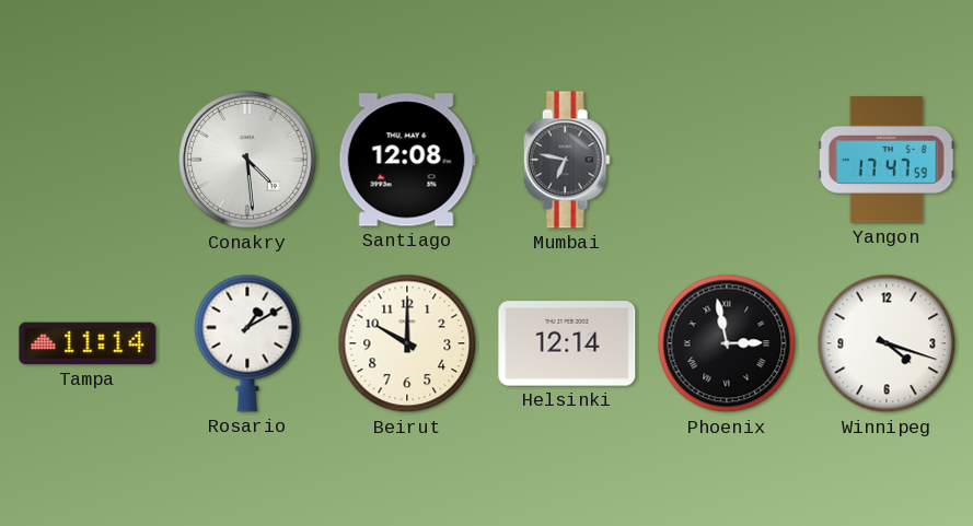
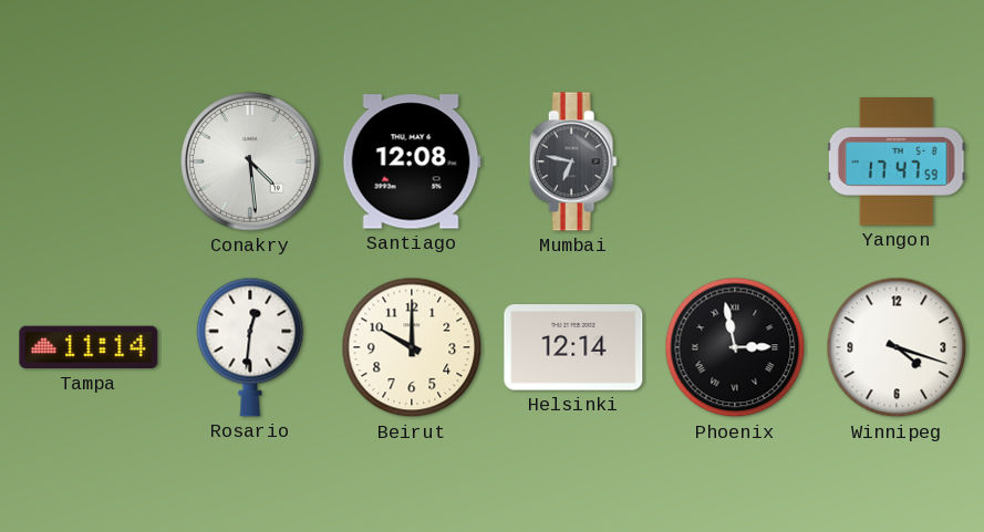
Rosario: 1:10 -> 12:31 (250, 347)
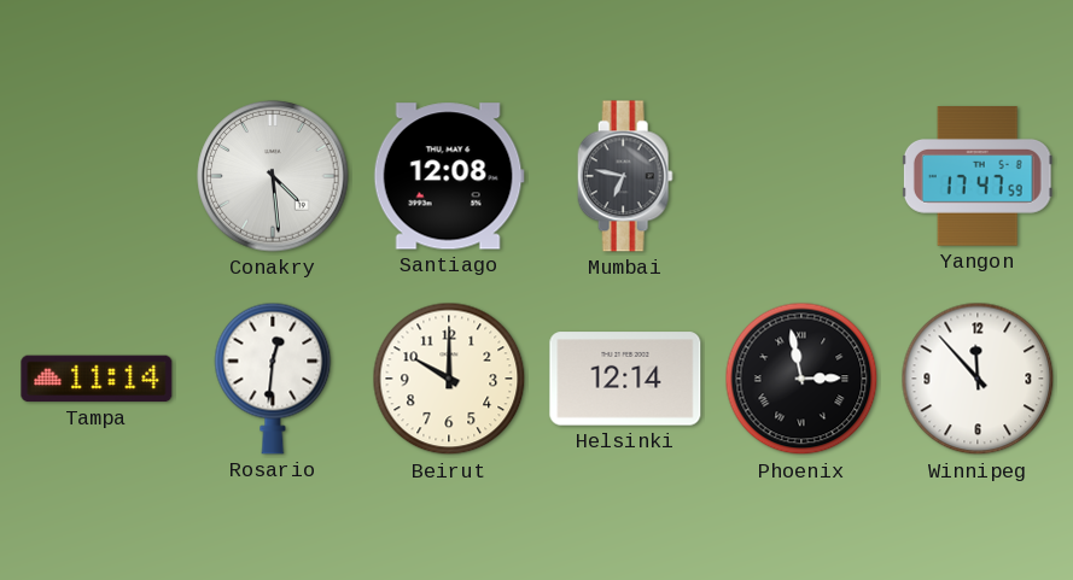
Winnipeg: 4:18 -> 11:53 (978, 379)
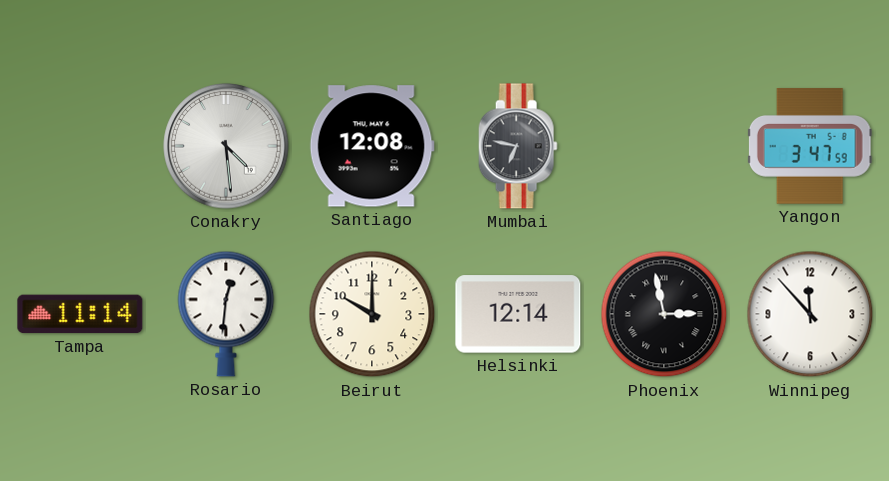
Yangon: 17:47 -> 3:47 (810, 146)
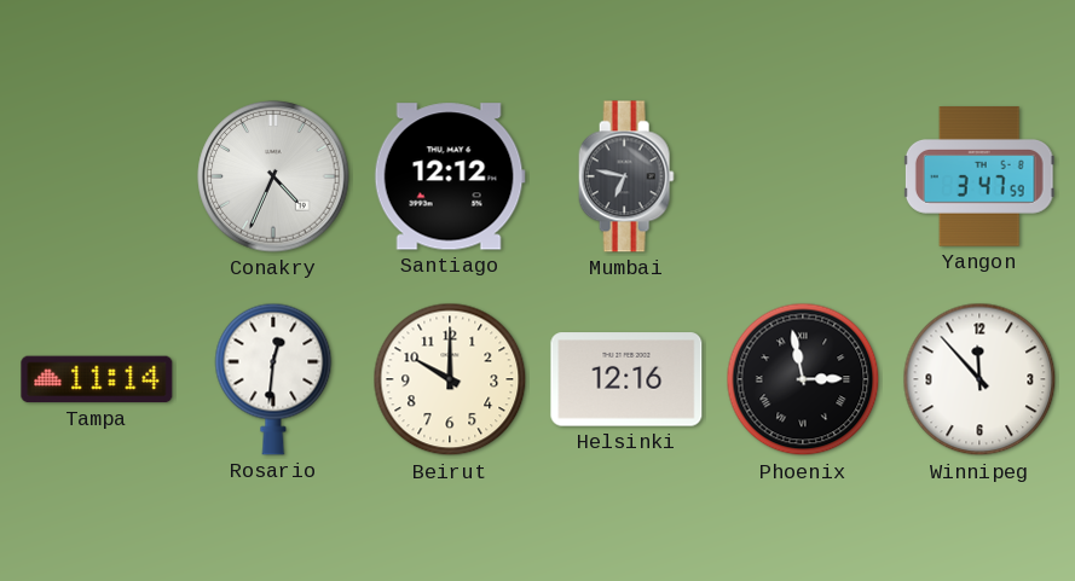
Conakry: 4:29 -> 4:34 (273, 176)
Santiago: 12:08 -> 12:12 (450, 176)
Helsinki: 12:14 -> 12:16 (626, 379)
